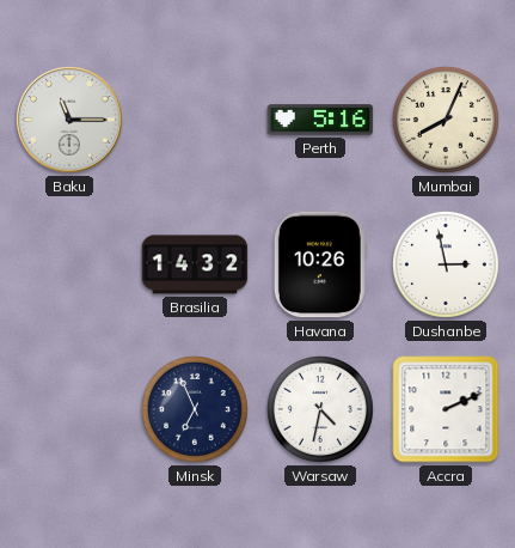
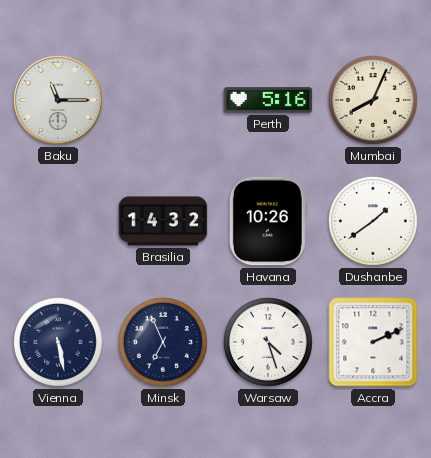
Dushanbe: 2:58 -> 1:39 (373, 221)
Vienna: none -> 5:28 (58, 342)
Warsaw: 4:32 -> 4:27 (268, 342)
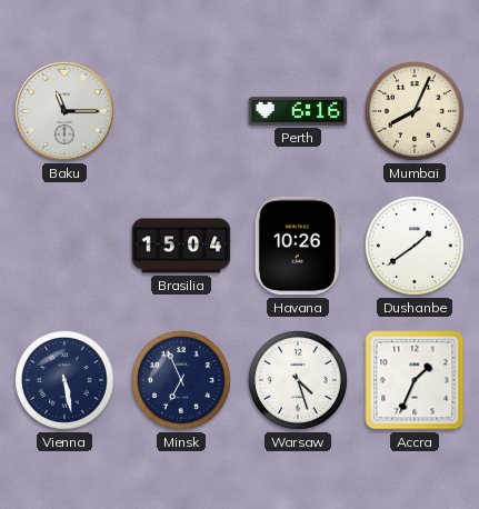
Perth: 5:16 -> 6:16 (298, 111)
Brasilia: 14:32 -> 15:04 (181, 246)
Accra: 2:11 -> 1:34 (415, 380)
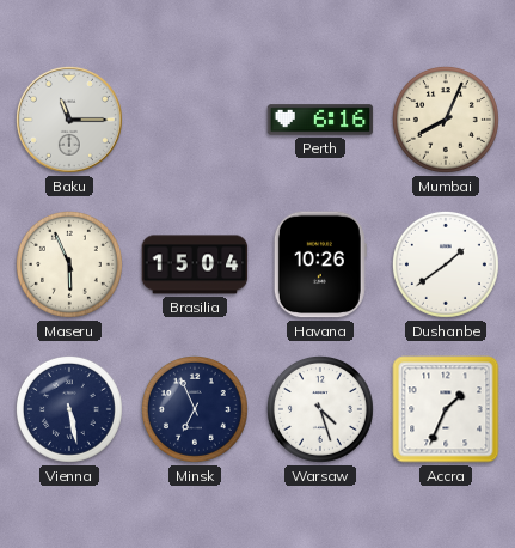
Maseru: none -> 5:56 (69, 264)
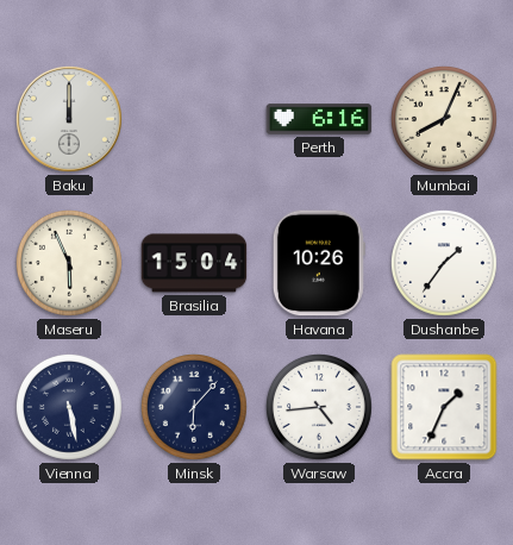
Baku: 11:15 -> 12:00 (69, 119)
Dushanbe: 1:39 -> 1:36 (444, 263)
Minsk: 6:56 -> 6:07 (194, 407)
Warsaw: 4:27 -> 4:44 (319, 407)
